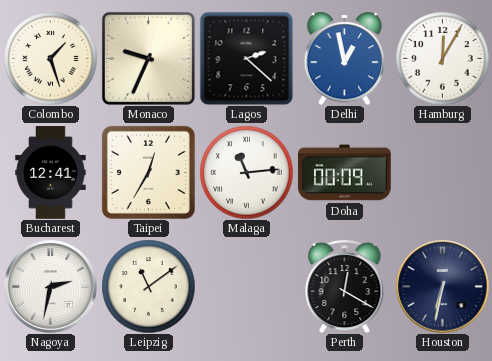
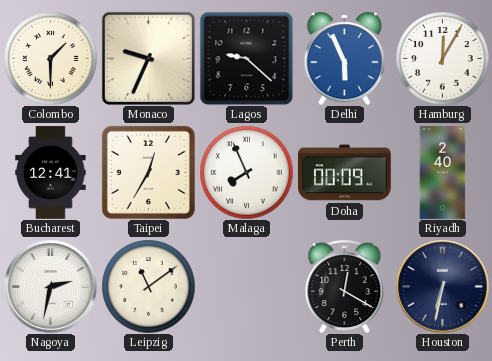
Colombo: 1:27 -> 1:30 (50, 58)
Lagos: 2:22 -> 9:22 (246, 58)
Delhi: 12:58 -> 5:56 (345, 58)
Malaga: 11:14 -> 7:56 (246, 172)
Riyadh: none -> 2:40 (443, 173)
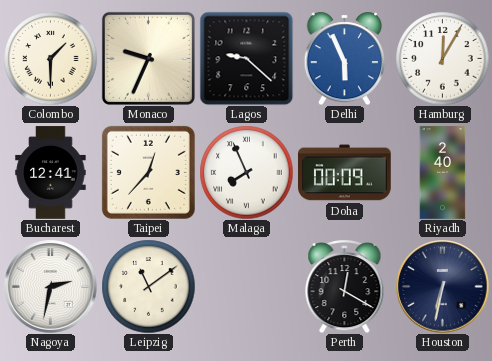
Taipei: 12:35 -> 12:37 (148, 172)
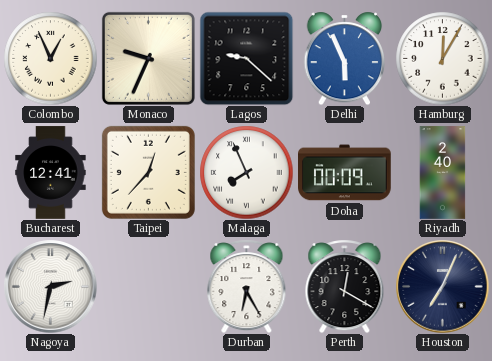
Colombo: 1:30 -> 12:56 (50, 58)
Leipzig: 11:09 -> none (148, 286)
Durban: none -> 6:25 (247, 286)
Houston: 6:32 -> 7:04 (442, 286)
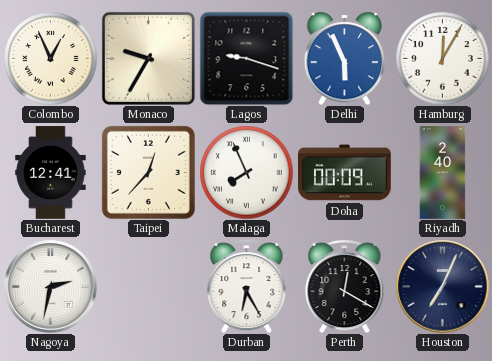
Monaco: 9:34 -> 9:35 (148, 58)
Lagos: 9:22 -> 9:18 (246, 58)
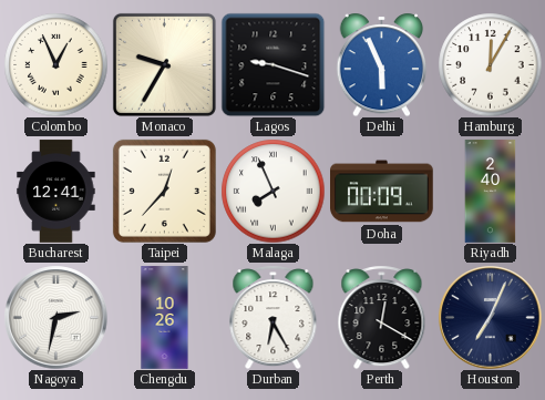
Chengdu: none -> 10:26 (165, 318)
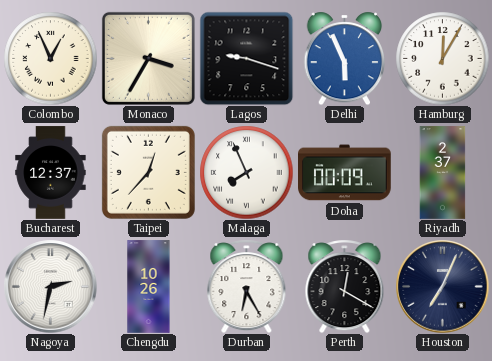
Monaco: 9:35 -> 3:35 (148, 58)
Bucharest: 12:41 -> 12:37 (51, 173)
Riyadh: 2:40 -> 2:37 (443, 173)
